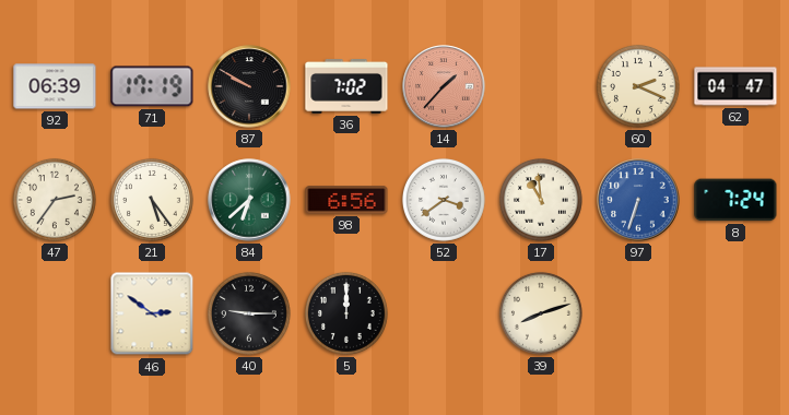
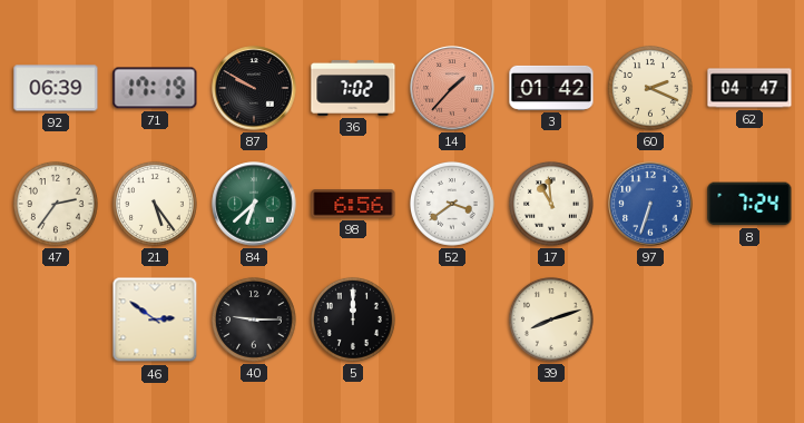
3: none -> 01:42 (551, 88)
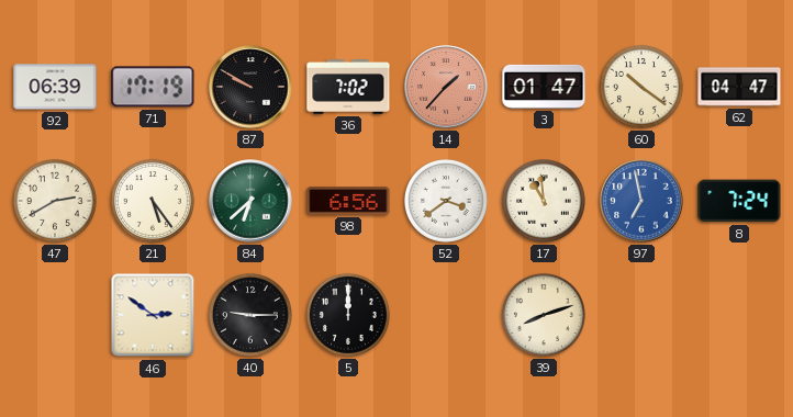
3: 01:42 -> 01:47 (544, 87)
60: 2:19 -> 10:21 (641, 87)
47: 2:36 -> 2:40 (55, 201)
97: 6:33 -> 6:58 (641, 201)
